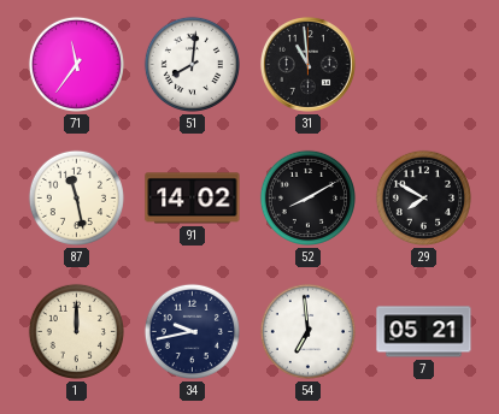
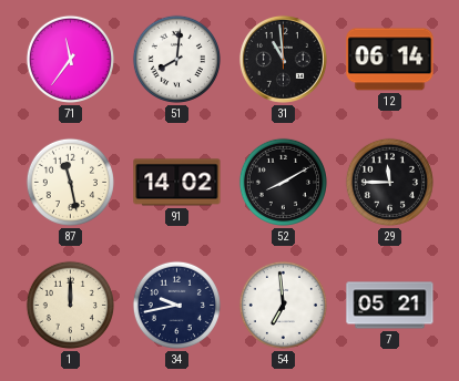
12: none -> 06:14 (390, 60)
29: 7:50 -> 11:45 (389, 182)
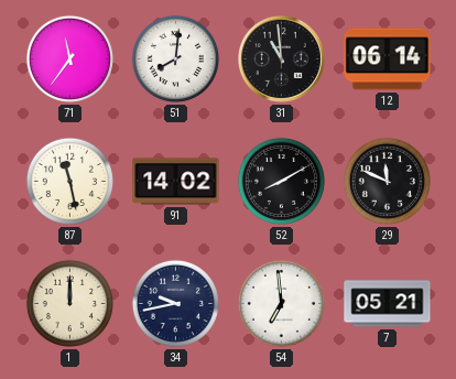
29: 11:45 -> 11:49 (387, 181)
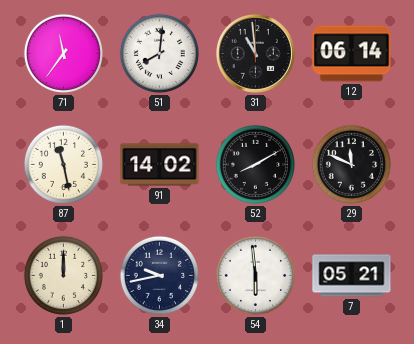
54: 6:59 -> 5:59 (255, 275)
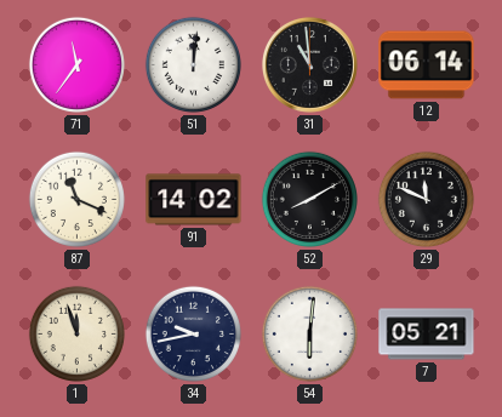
51: 8:01 -> 12:01 (193, 64)
87: 11:28 -> 11:19 (76, 199)
1: 12:00 -> 11:57 (76, 333)
54: 5:59 -> 6:01 (309, 333)
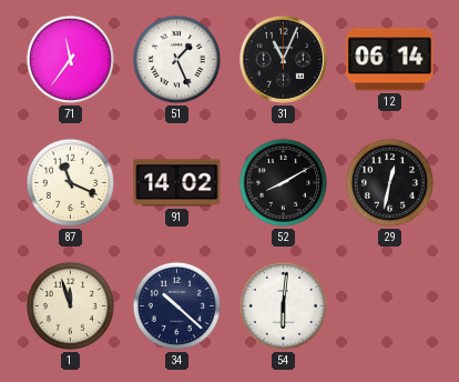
51: 12:01 -> 1:26 (176, 59)
31: 10:59 -> 11:04 (283, 59)
29: 11:49 -> 12:32 (389, 182)
34: 9:43 -> 10:22 (176, 305)
7: 05:21 -> none (427, 335)
